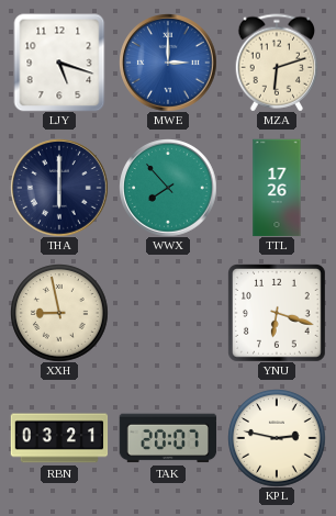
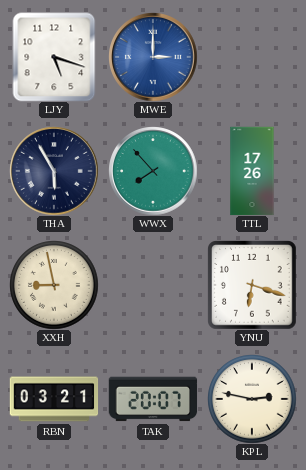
MZA: 6:12 -> none (277, 63)
THA: 6:00 -> 5:55 (54, 171)
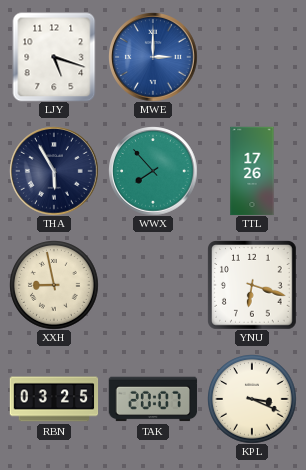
RBN: 03:21 -> 03:25 (54, 399)
KPL: 2:47 -> 3:19 (252, 399)
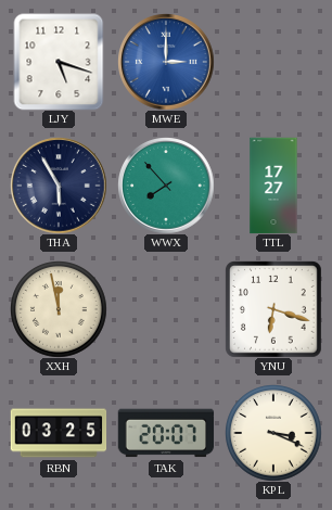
TTL: 17:26 -> 17:27 (273, 186)
XXH: 8:58 -> 11:58 (59, 309)
